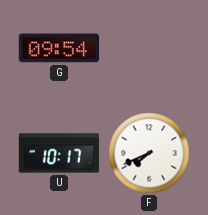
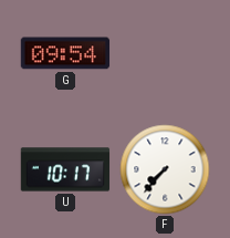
F: 7:41 -> 7:37 (165, 169)
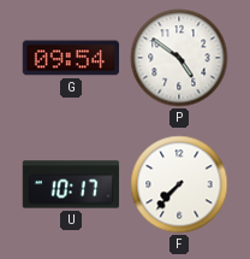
P: none -> 4:51 (179, 58)
